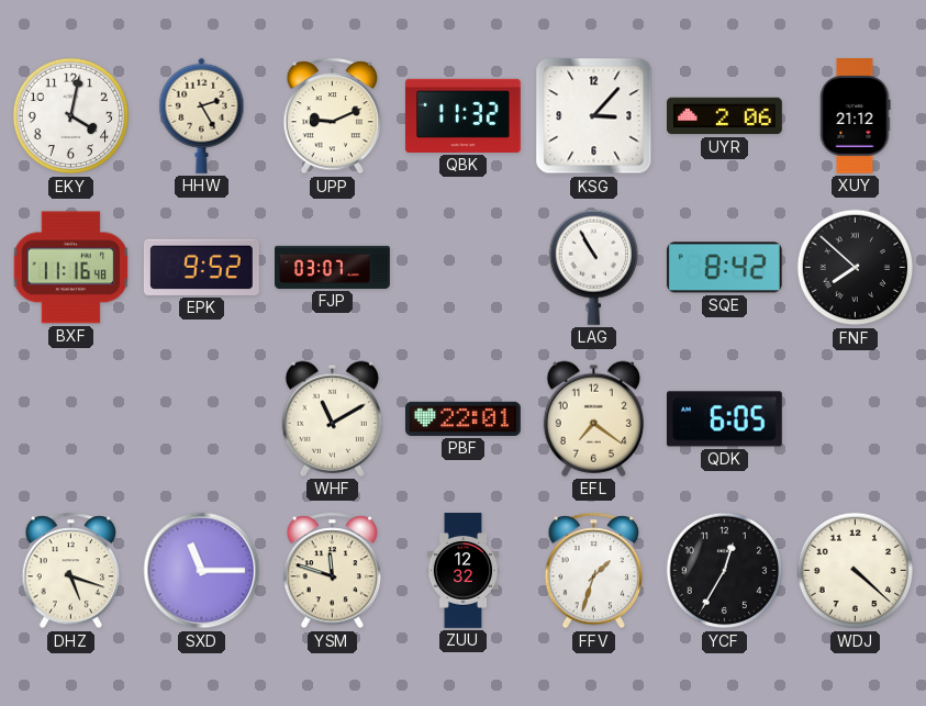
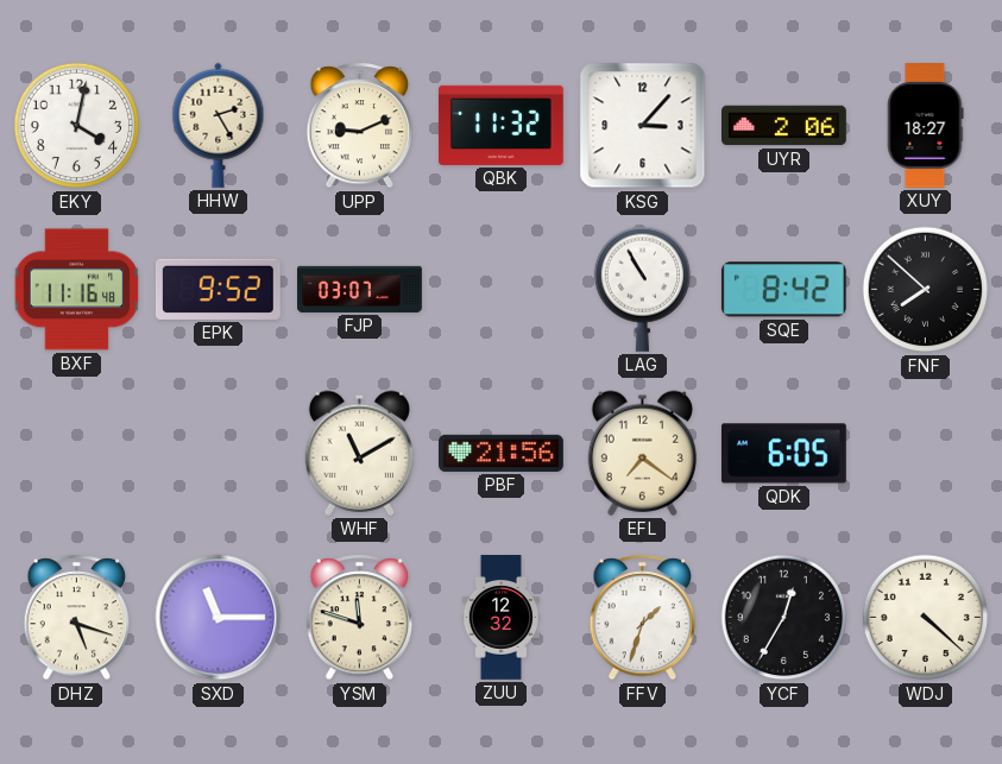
XUY: 21:12 -> 18:27 (926, 126)
PBF: 22:01 -> 21:56 (502, 453)
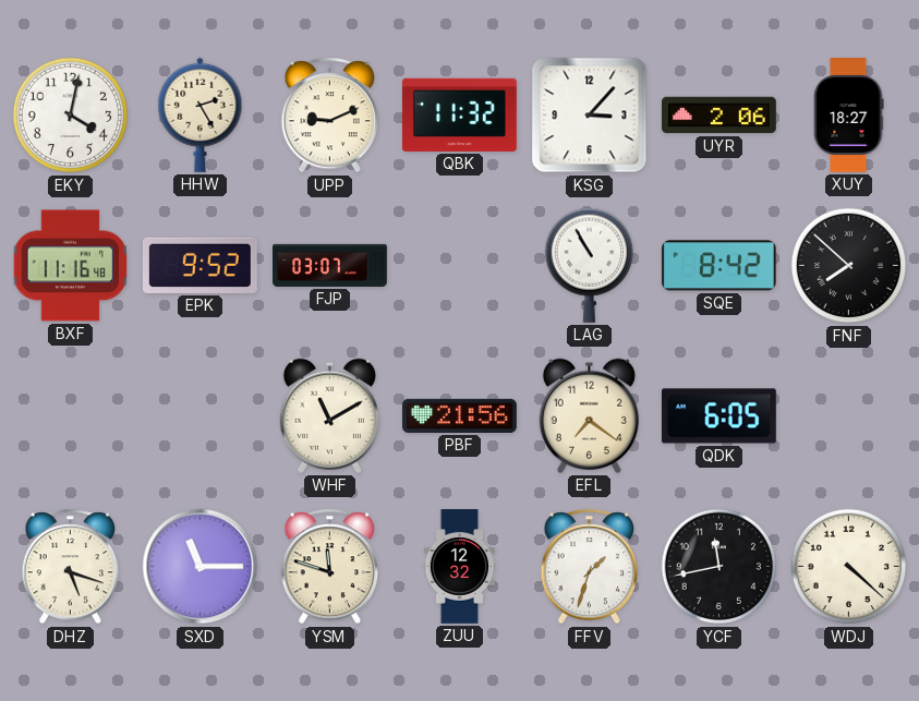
YCF: 12:35 -> 11:43 (720, 567)
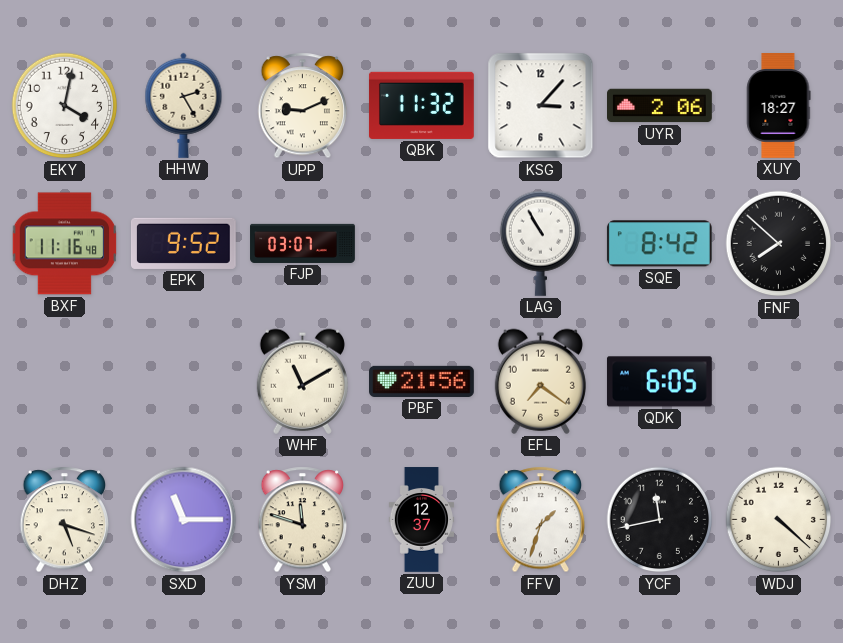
ZUU: 12:32 -> 12:37 (421, 520)
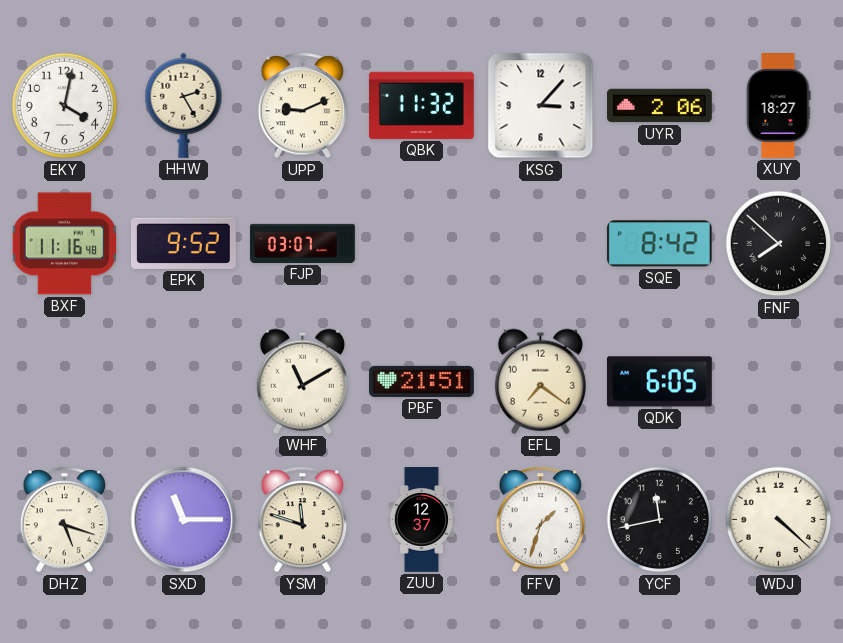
LAG: 10:55 -> none (540, 243)
PBF: 21:56 -> 21:51 (422, 381)
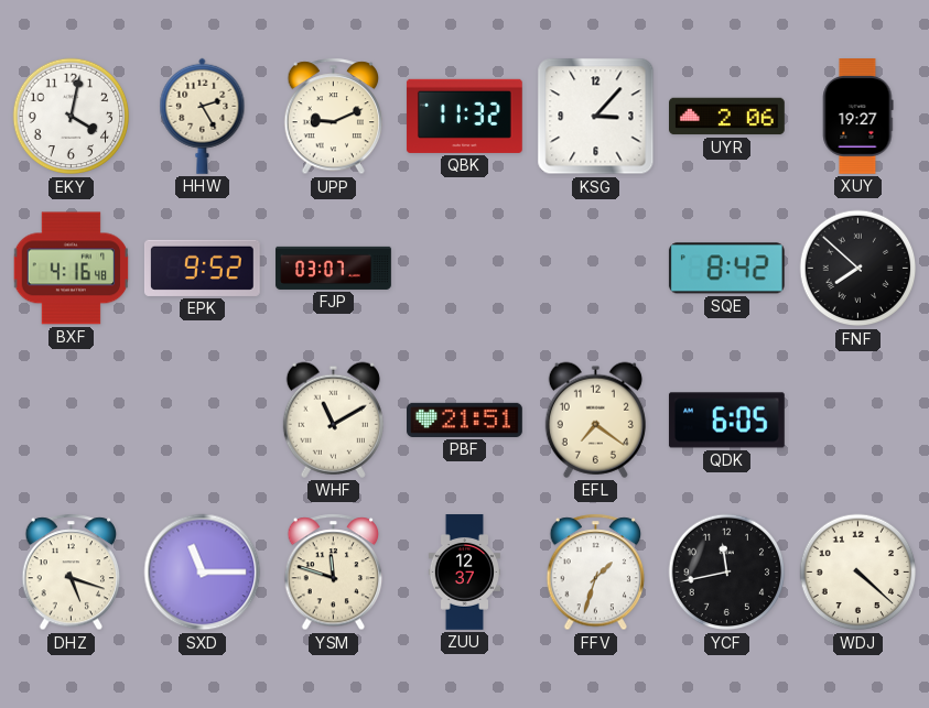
XUY: 18:27 -> 19:27 (858, 117)
BXF: 11:16 -> 4:16 (72, 269)
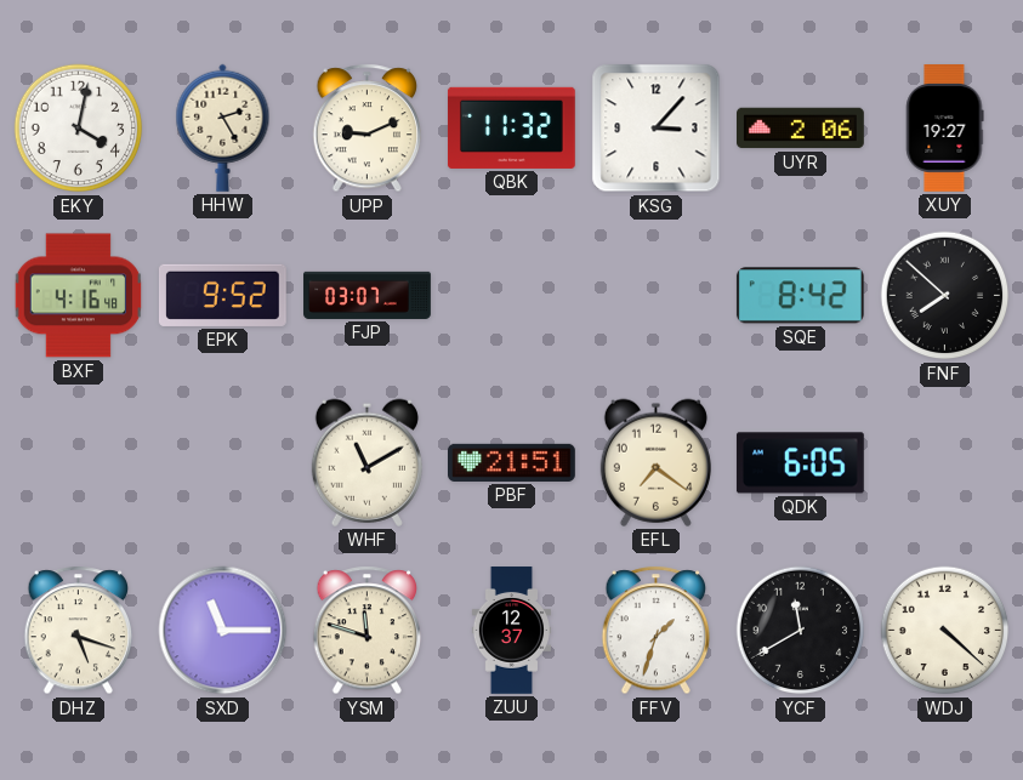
YCF: 11:43 -> 11:40 (801, 631)
